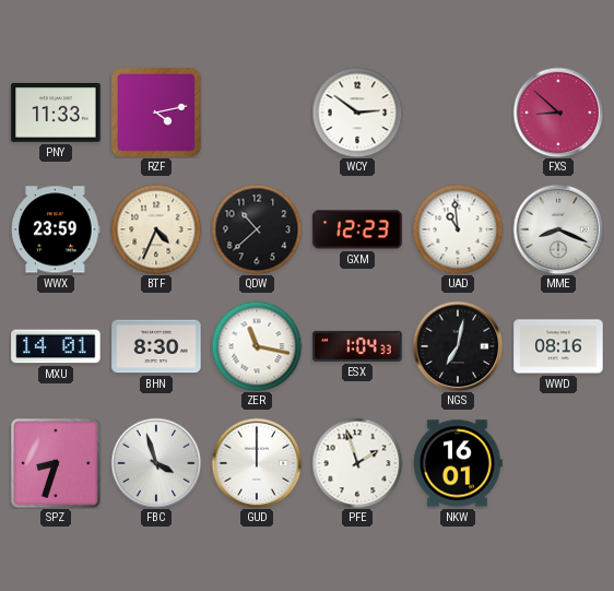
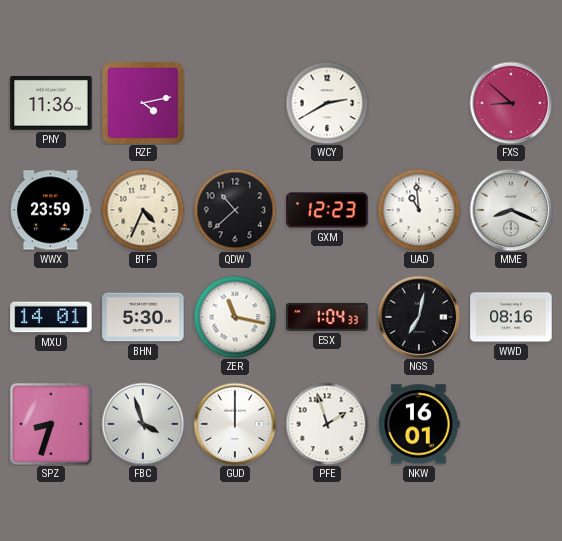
PNY: 11:33 -> 11:36 (51, 103)
WCY: 2:51 -> 2:40 (327, 103)
BHN: 8:30 -> 5:30 (143, 317)
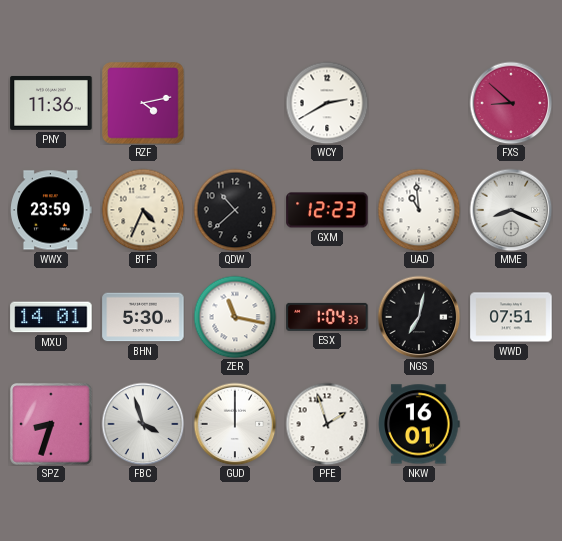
WWD: 08:16 -> 07:51 (511, 317)
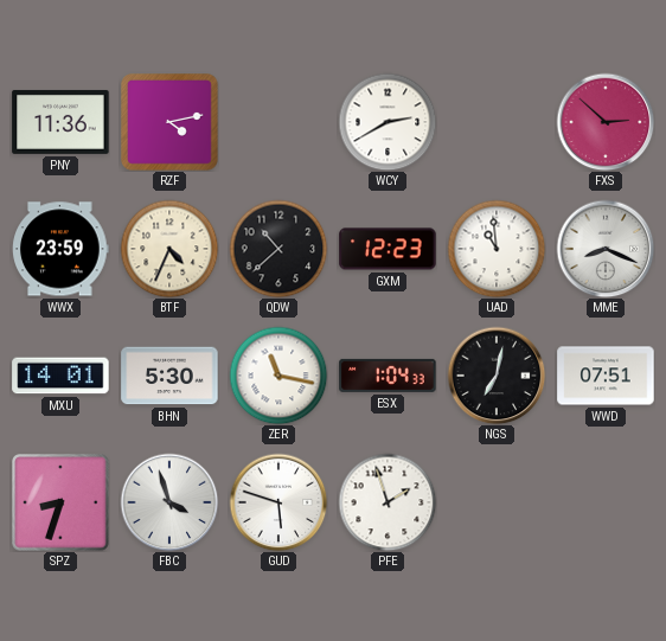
FXS: 8:52 -> 2:52 (606, 122)
GUD: 12:00 -> 5:48 (278, 502)
NKW: 16:01 -> none (419, 424)
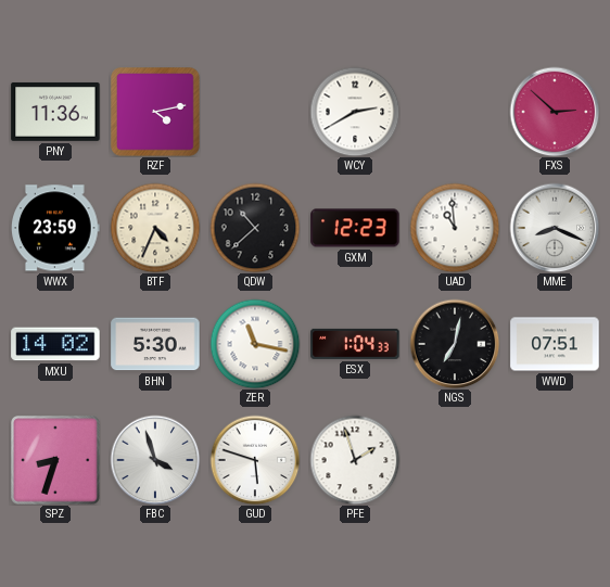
MXU: 14:01 -> 14:02 (55, 344)
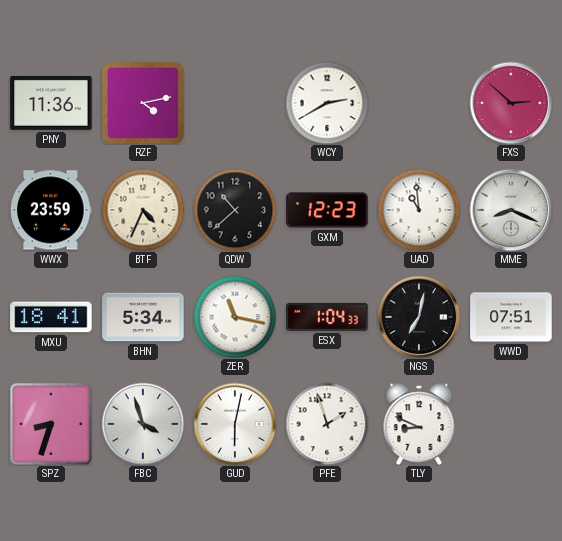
MXU: 14:02 -> 18:41 (51, 317)
BHN: 5:30 -> 5:34 (143, 317)
GUD: 5:48 -> 6:02 (235, 424)
TLY: none -> 8:49 (419, 424)
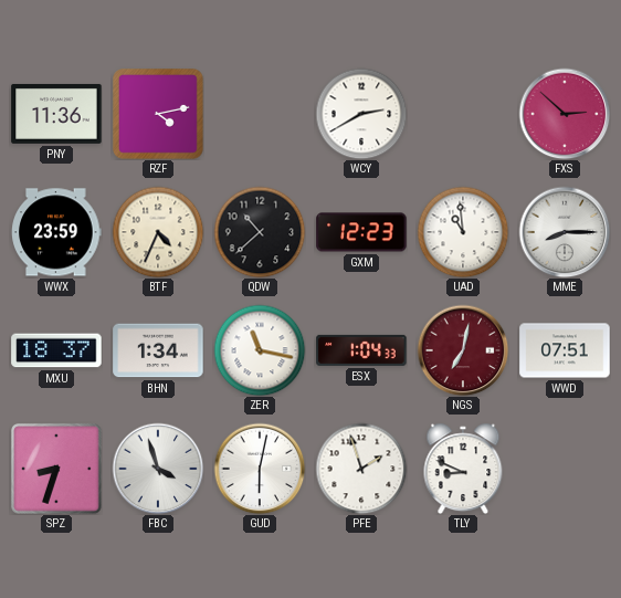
MME: 8:19 -> 8:15 (565, 232)
MXU: 18:41 -> 18:37 (56, 350)
BHN: 5:34 -> 1:34 (158, 350)
NGS dial: black -> burgundy (463, 350)
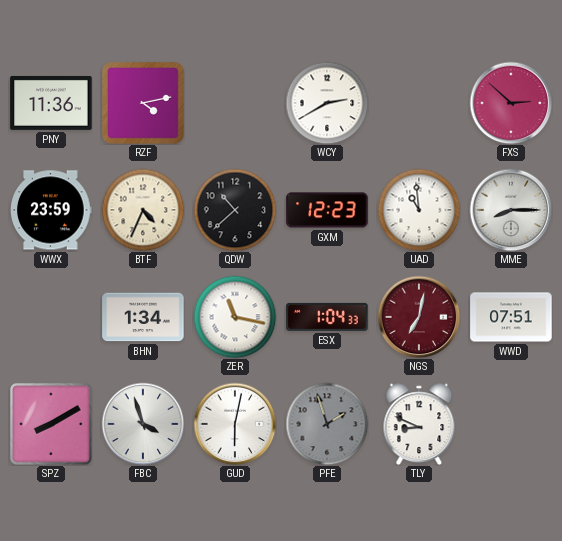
MXU: 18:37 -> none (56, 350)
SPZ: 8:33 -> 8:10 (52, 425)
PFE dial: white -> grey (327, 424)
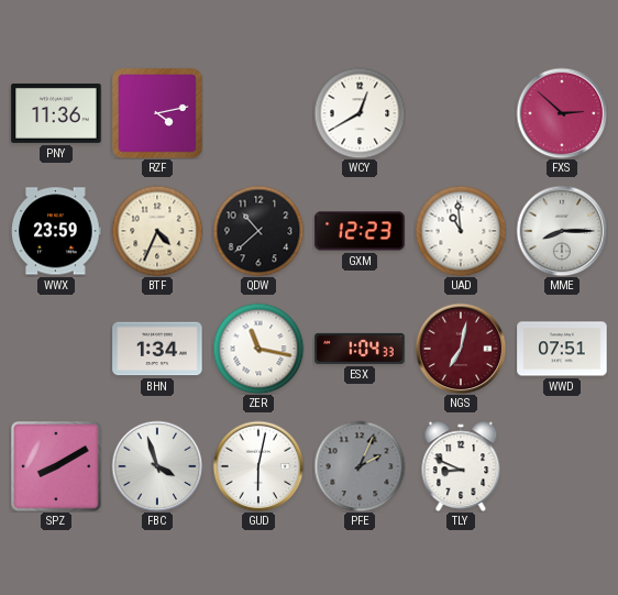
WCY: 2:40 -> 12:40 (360, 113)
PFE: 1:57 -> 2:04 (360, 466)
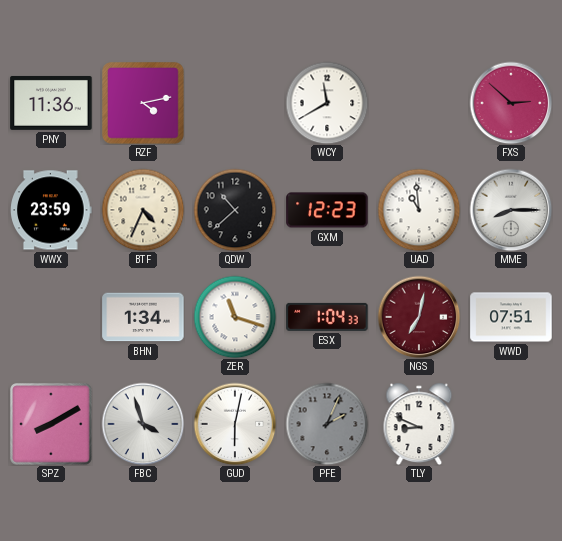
WCY: 12:40 -> 11:40 (327, 103)
ZER: 11:17 -> 11:18 (235, 317)
